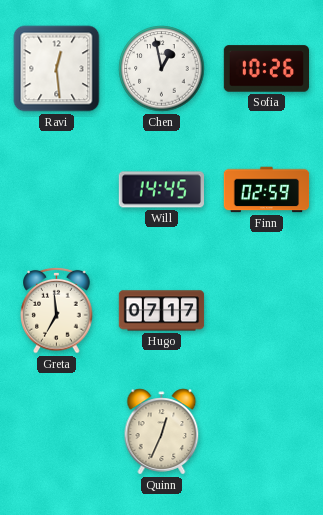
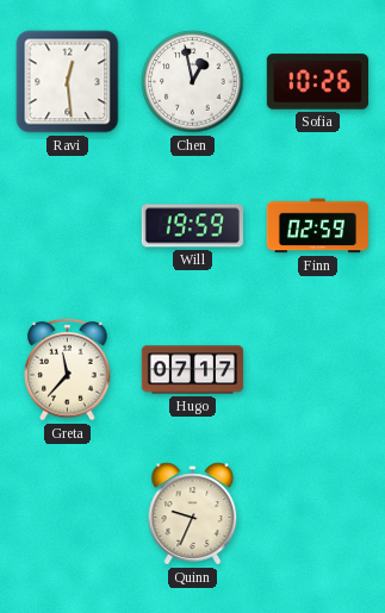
Will: 14:45 -> 19:59 (192, 226)
Greta: 6:59 -> 11:37 (68, 369)
Quinn: 12:34 -> 9:34 (193, 514)
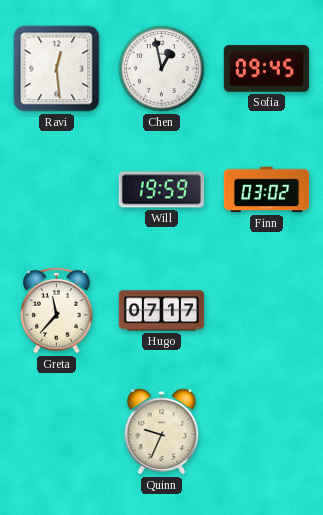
Sofia: 10:26 -> 09:45 (266, 69)
Finn: 02:59 -> 03:02 (267, 190)
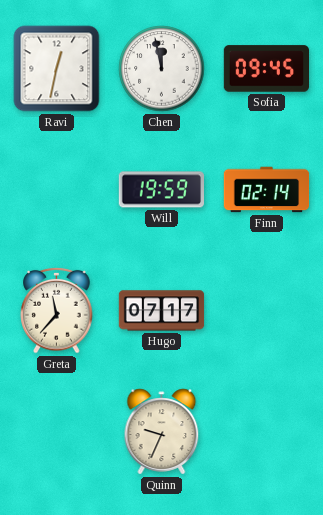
Ravi: 12:29 -> 12:32 (57, 69)
Chen: 12:58 -> 11:58 (162, 69)
Finn: 03:02 -> 02:14 (267, 190)
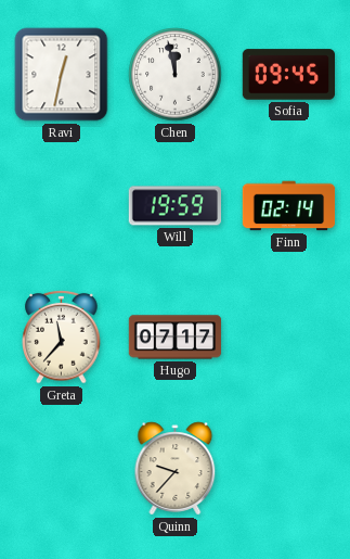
Quinn: 9:34 -> 9:37 (176, 469)
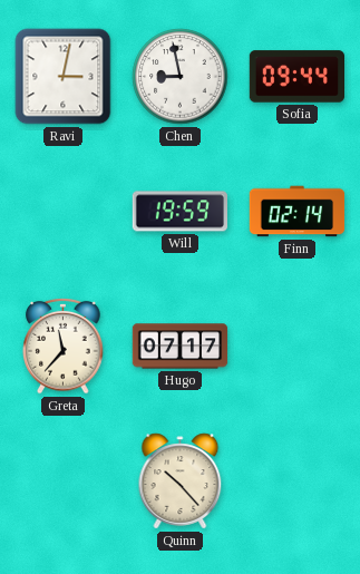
Ravi: 12:32 -> 3:02 (64, 77)
Chen: 11:58 -> 8:58 (181, 77)
Sofia: 09:45 -> 09:44 (296, 77)
Quinn: 9:37 -> 10:23 (181, 481)
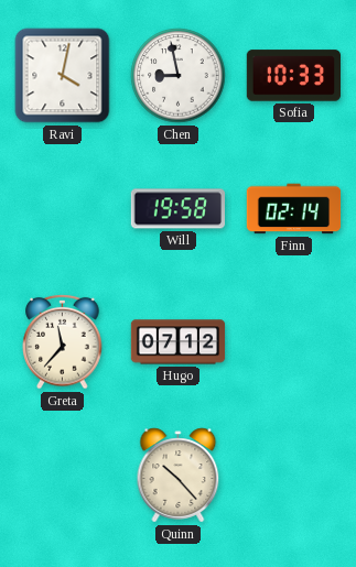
Ravi: 3:02 -> 4:02 (63, 76)
Sofia: 09:44 -> 10:33 (293, 76)
Will: 19:59 -> 19:58 (177, 209)
Hugo: 07:17 -> 07:12 (179, 342)
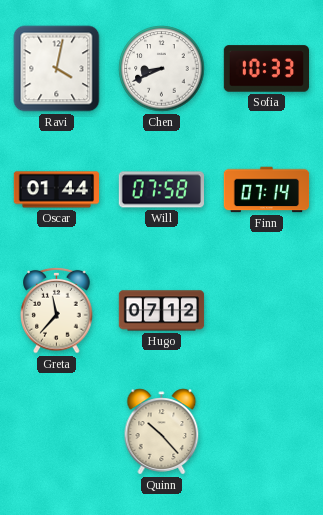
Chen: 8:58 -> 8:41 (162, 69)
Oscar: none -> 01:44 (57, 190)
Will: 19:58 -> 07:58 (161, 190)
Finn: 02:14 -> 07:14 (267, 190)
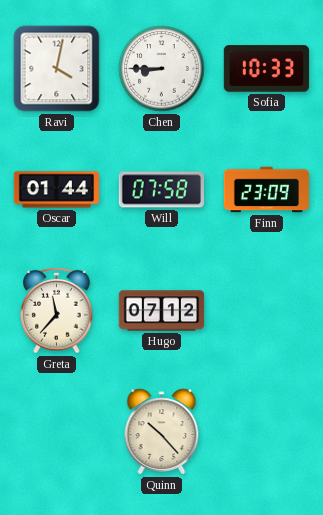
Chen: 8:41 -> 8:45 (162, 69)
Finn: 07:14 -> 23:09 (267, 190)
